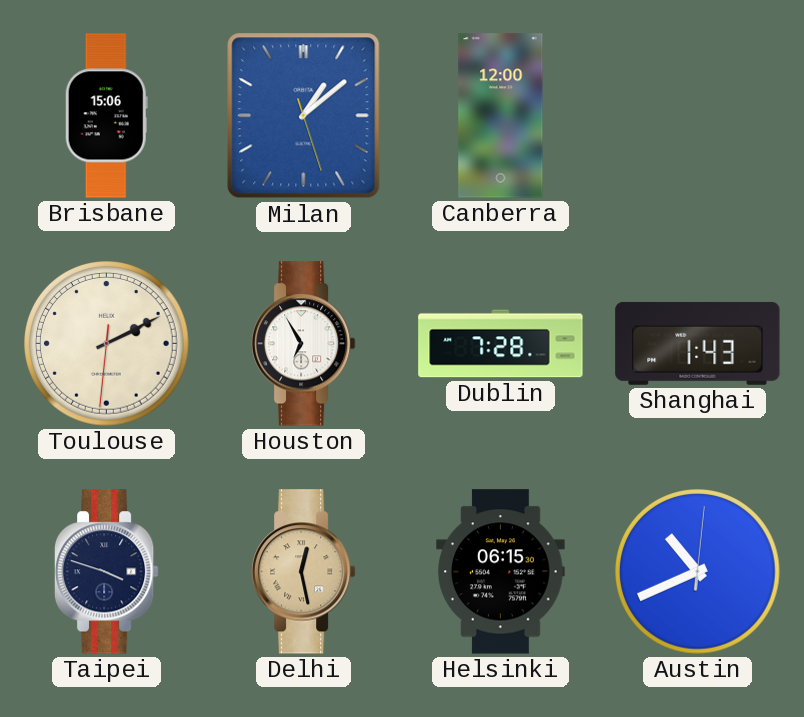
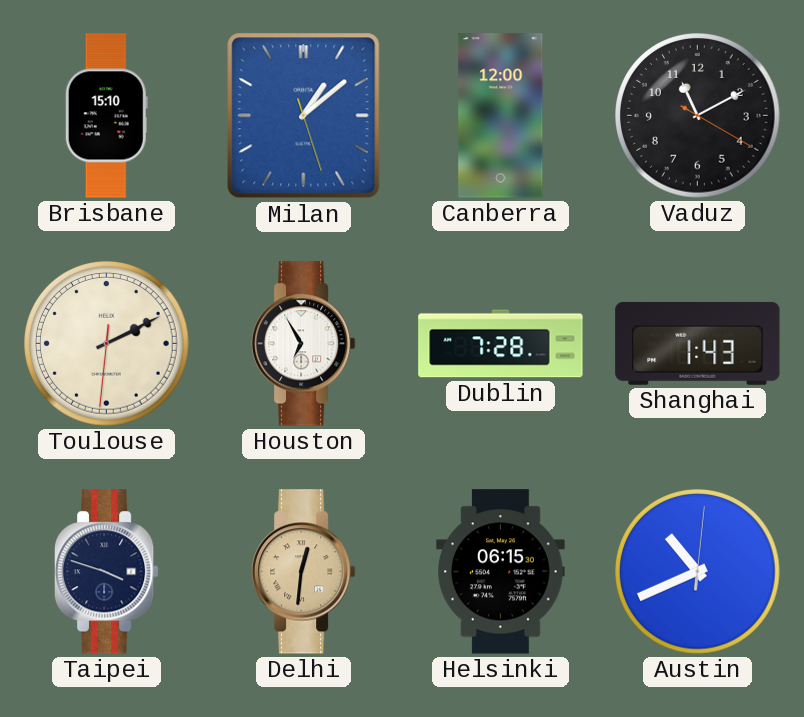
Brisbane: 15:06 -> 15:10 (106, 116)
Vaduz: none -> 11:10 (698, 116)
Delhi: 12:28 -> 12:31 (303, 572)
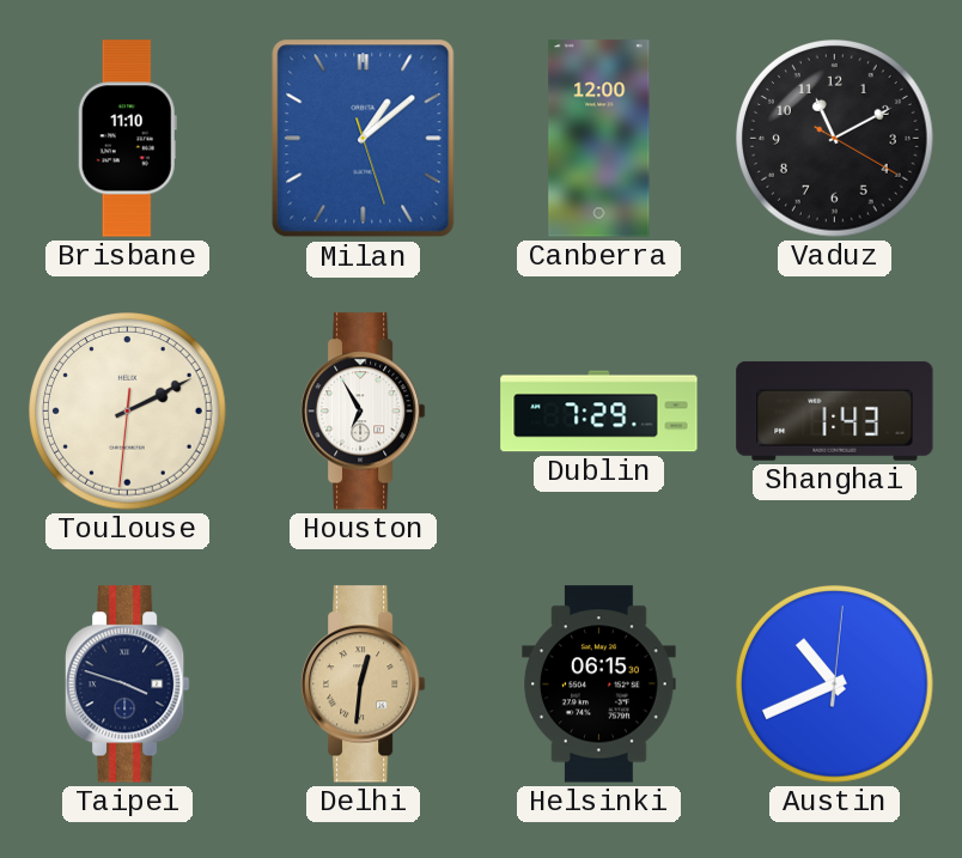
Brisbane: 15:10 -> 11:10 (127, 139)
Dublin: 7:28 -> 7:29 (599, 412)
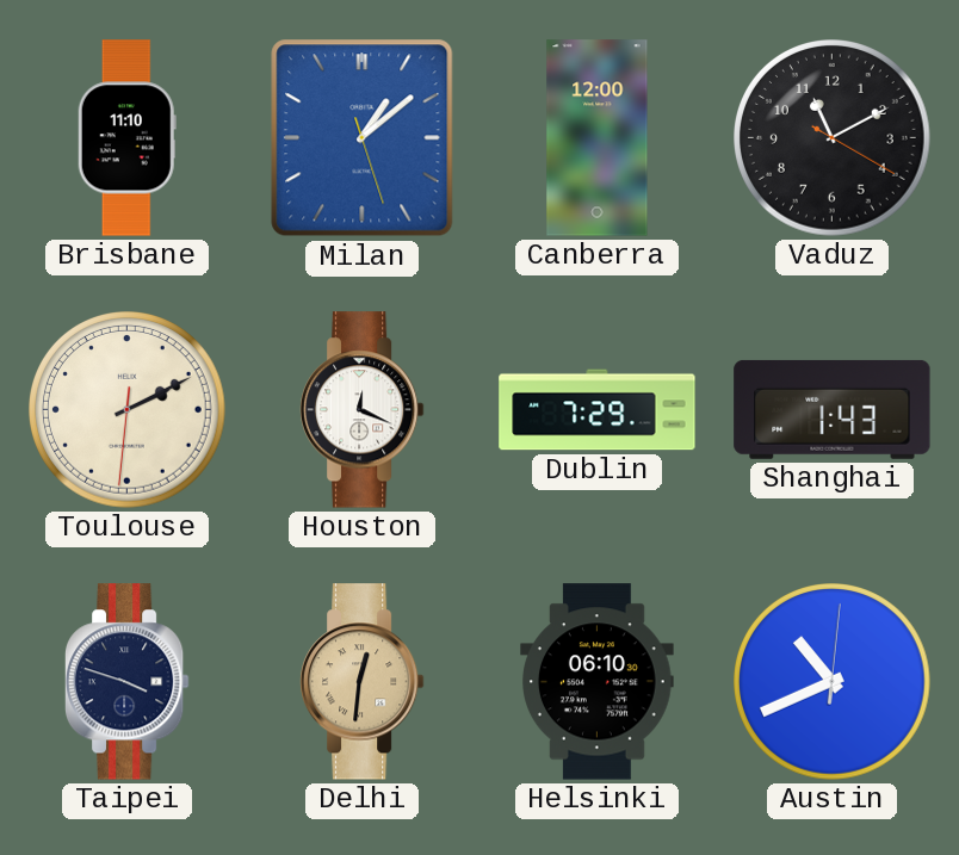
Houston: 6:55 -> 12:19 (361, 410)
Helsinki: 06:15 -> 06:10 (598, 682)
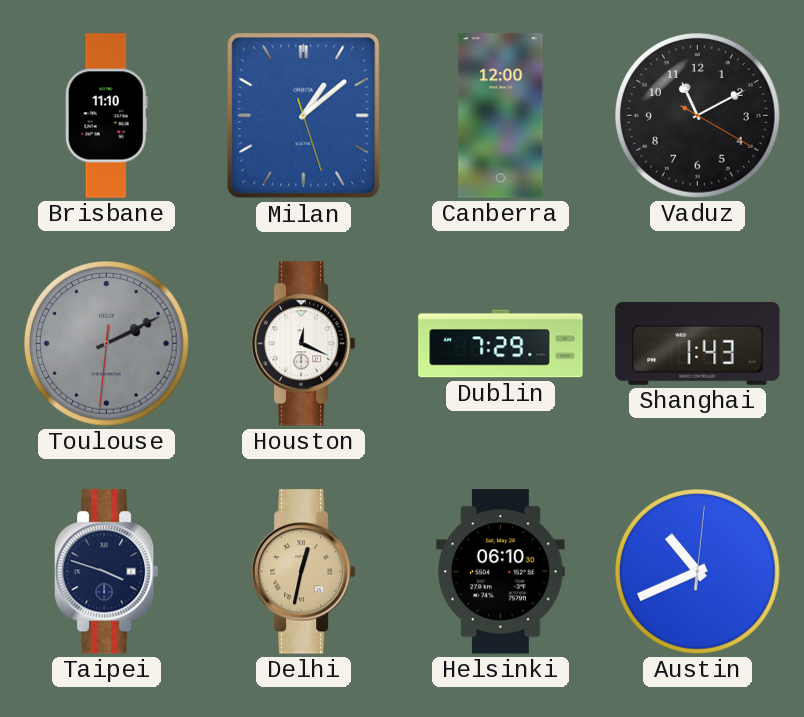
Toulouse dial: cream -> grey (107, 344)
Delhi: 12:31 -> 12:32 (303, 572)
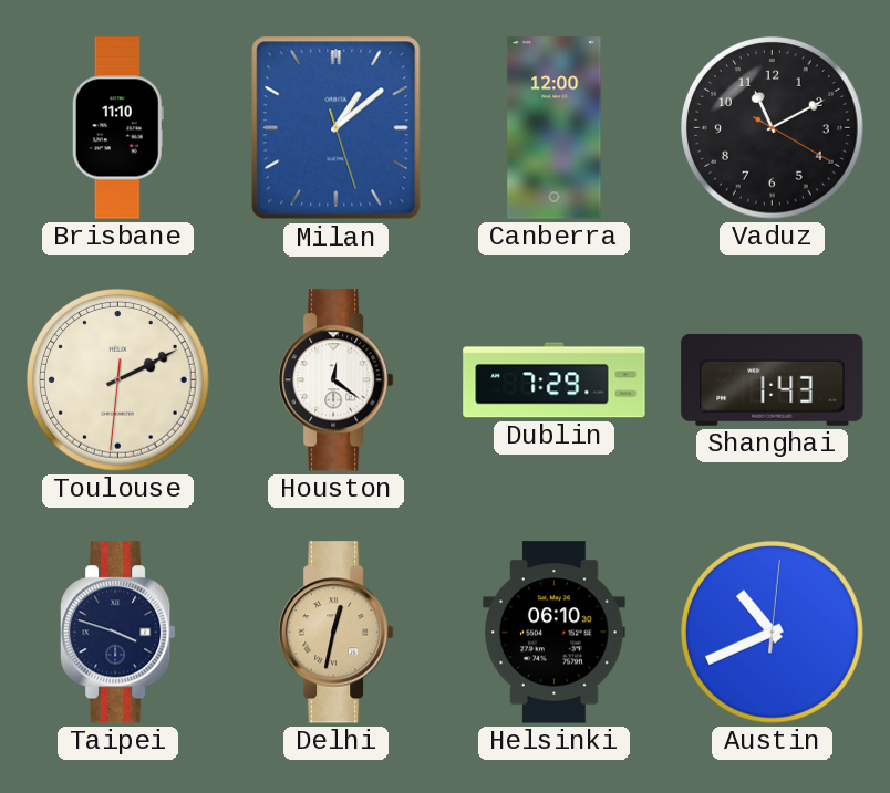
Toulouse dial: grey -> cream (118, 380)
Houston: 12:19 -> 12:21 (335, 380)
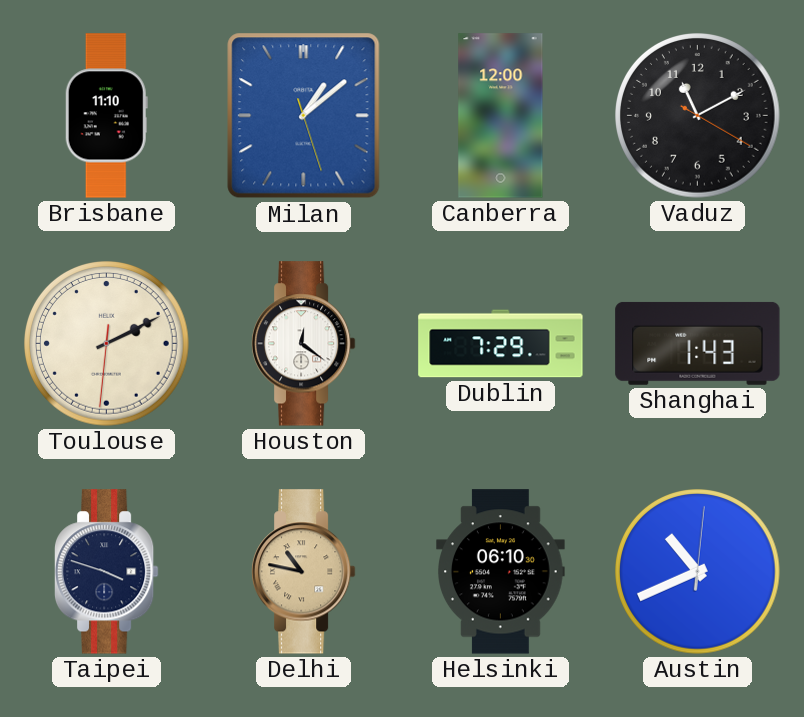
Delhi: 12:32 -> 10:47 (303, 572)
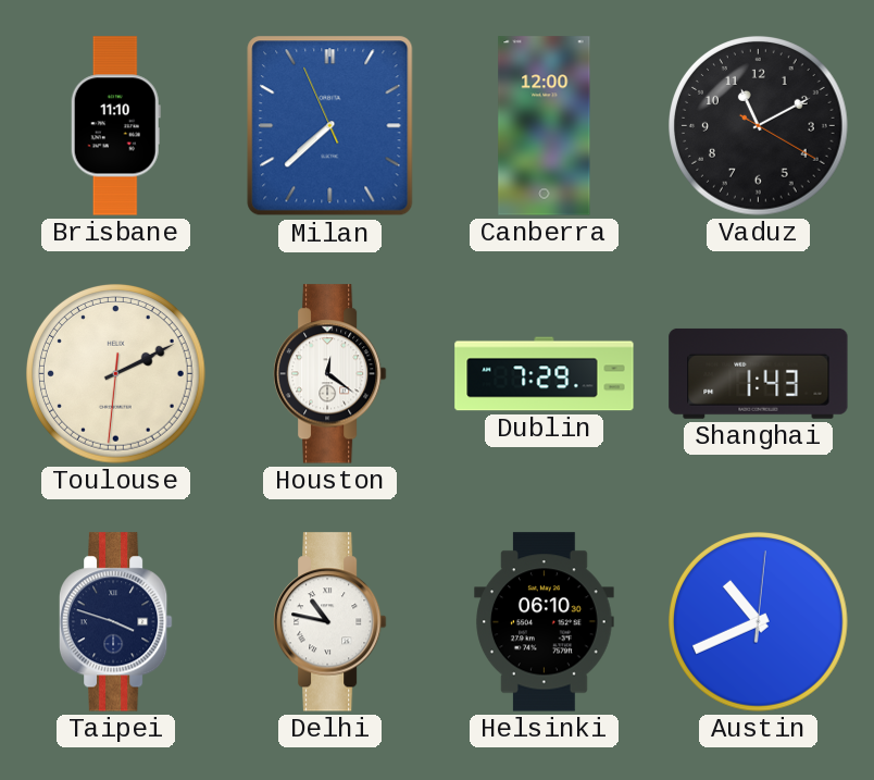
Milan: 1:08 -> 7:37 (330, 126)
Delhi dial: champagne -> white (329, 622)
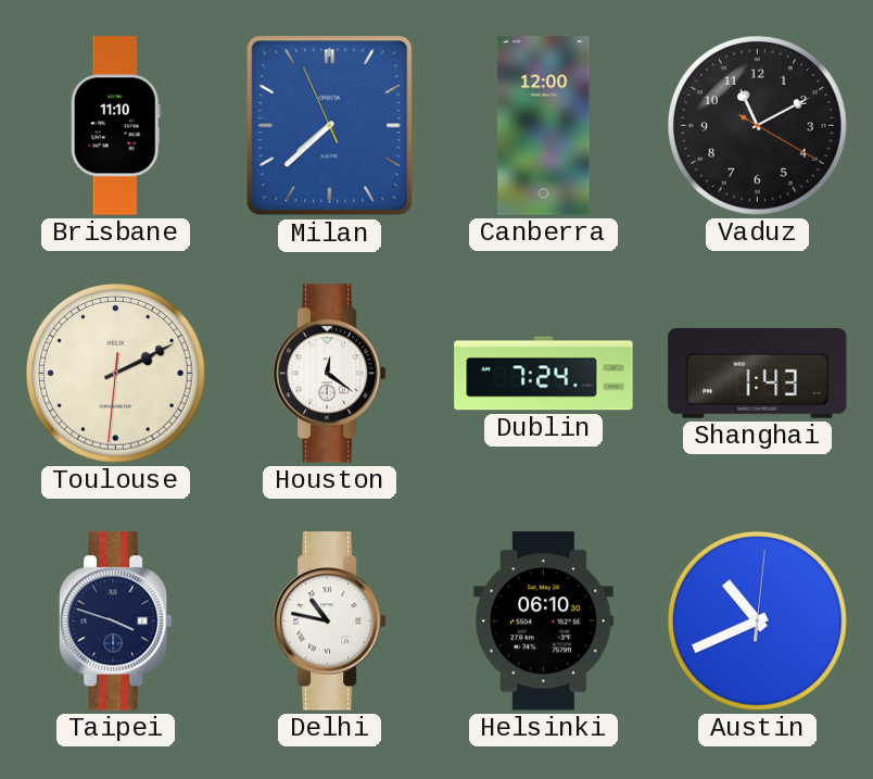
Dublin: 7:29 -> 7:24 (544, 374)
